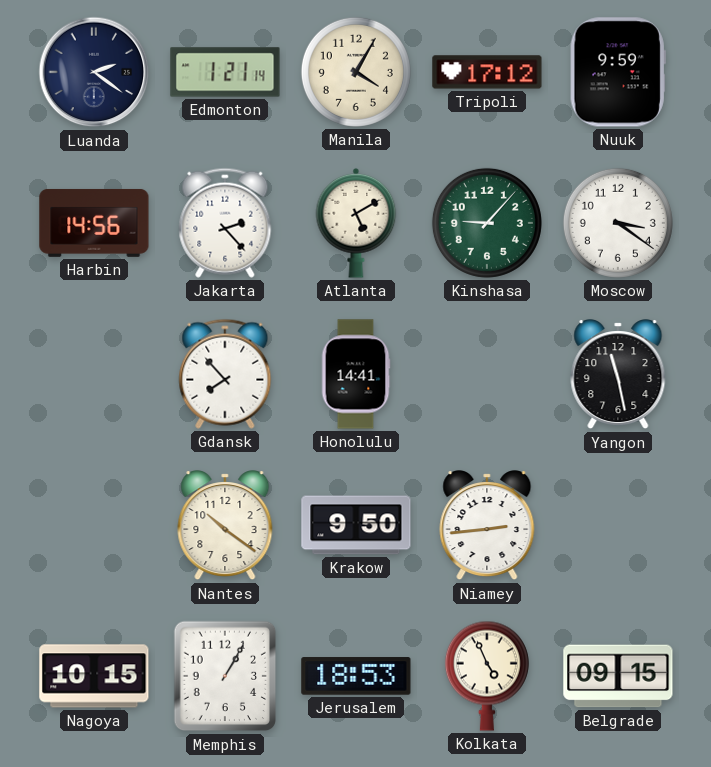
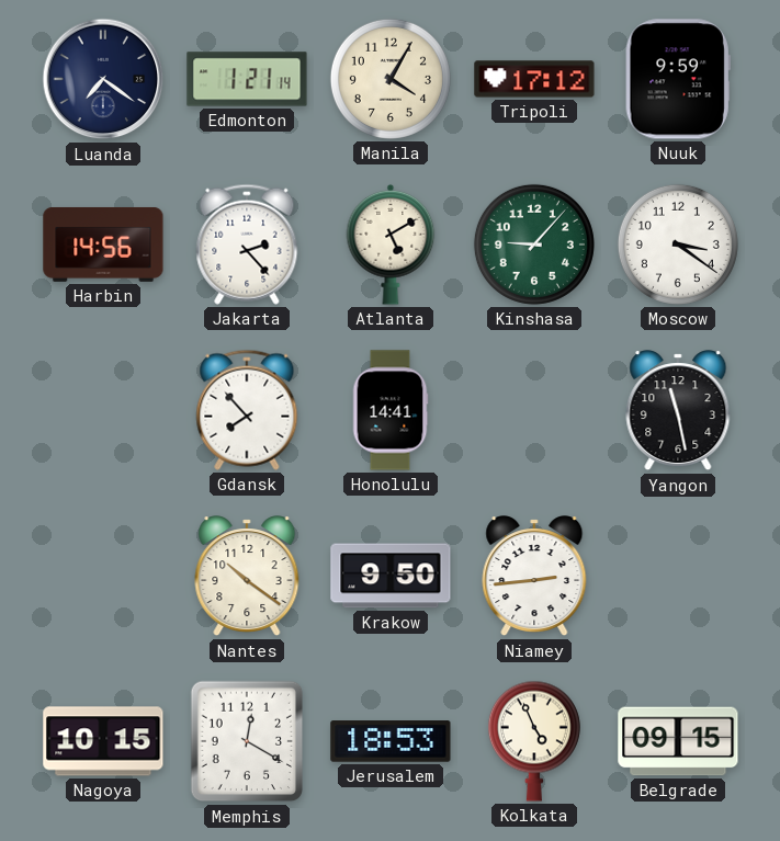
Luanda: 2:21 -> 7:21 (103, 79)
Memphis: 1:05 -> 12:20 (247, 741)
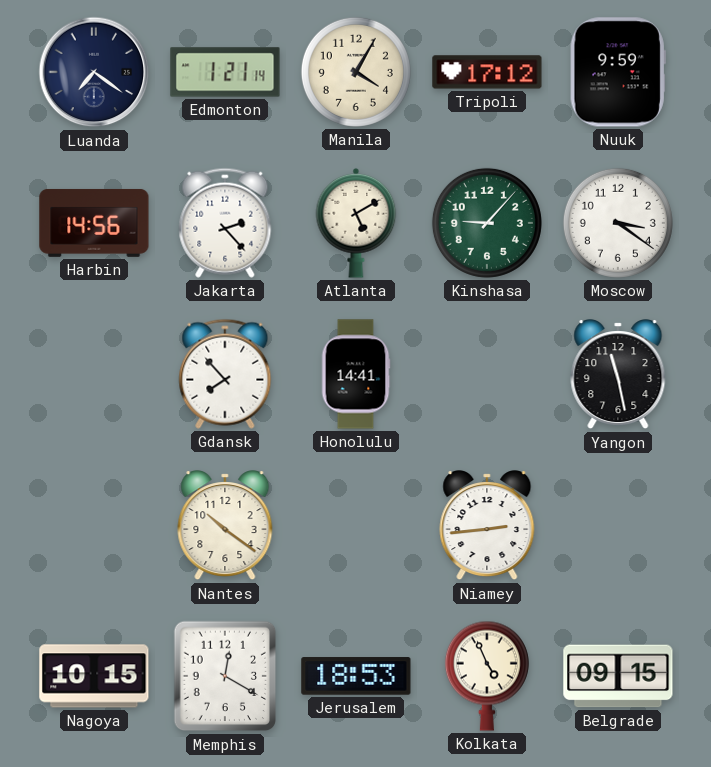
Krakow: 9:50 -> none (391, 576)
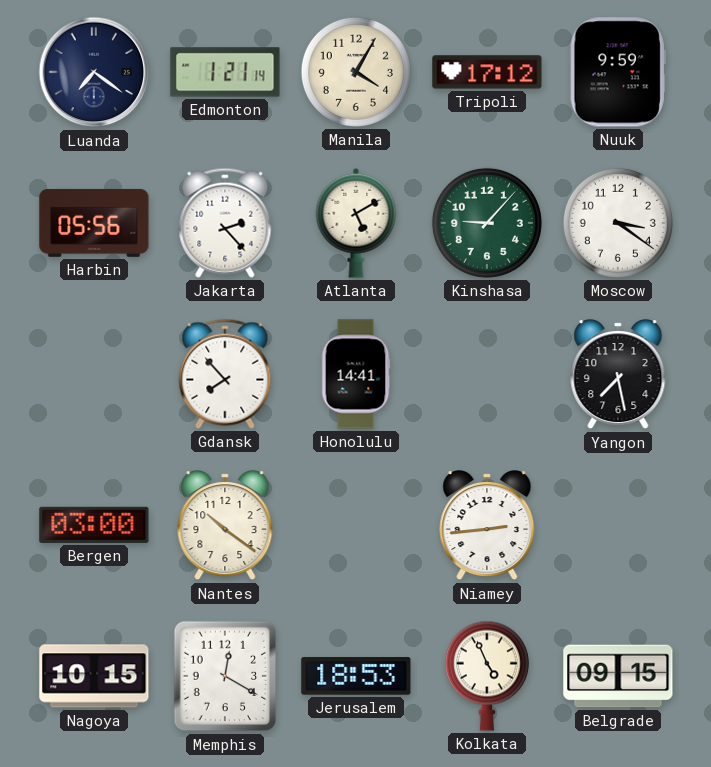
Harbin: 14:56 -> 05:56 (94, 223)
Yangon: 11:28 -> 7:28 (618, 375)
Bergen: none -> 03:00 (94, 525)
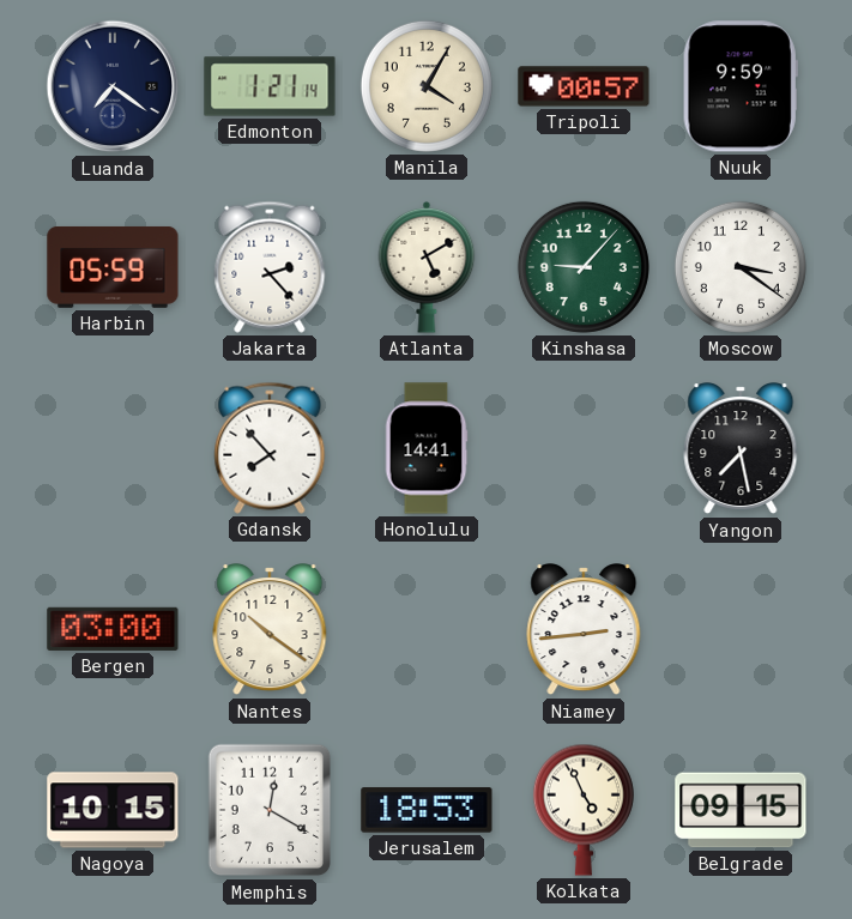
Tripoli: 17:12 -> 00:57 (584, 86)
Harbin: 05:56 -> 05:59 (113, 267)
